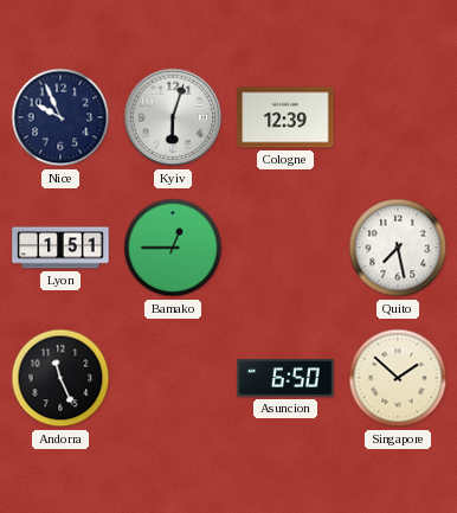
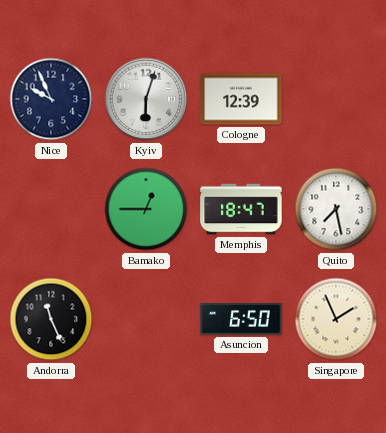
Lyon: 1:51 -> none (60, 248)
Memphis: none -> 18:47 (241, 209)
Singapore: 1:52 -> 1:56 (336, 319)
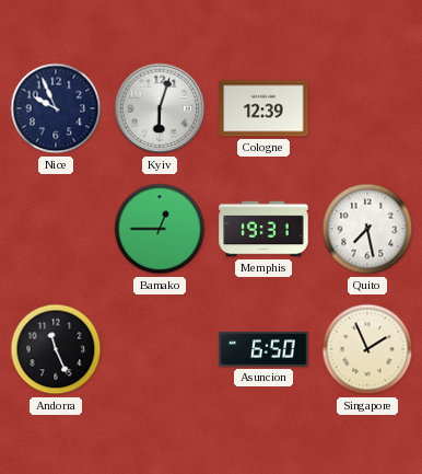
Memphis: 18:47 -> 19:31 (263, 229)
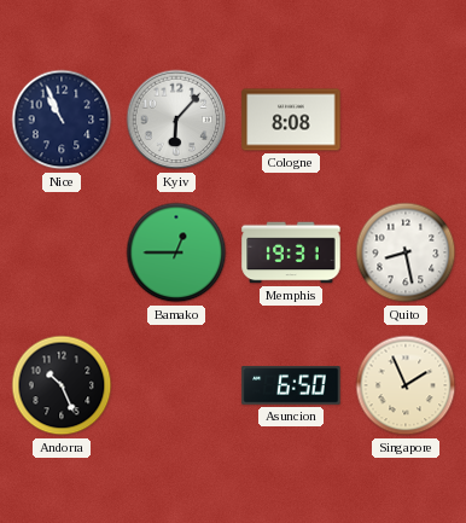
Nice: 9:56 -> 10:56 (62, 120)
Kyiv: 6:03 -> 6:07 (176, 120)
Cologne: 12:39 -> 8:08 (291, 120)
Quito: 7:28 -> 8:28 (406, 252)
Andorra: 11:26 -> 10:26 (62, 385)
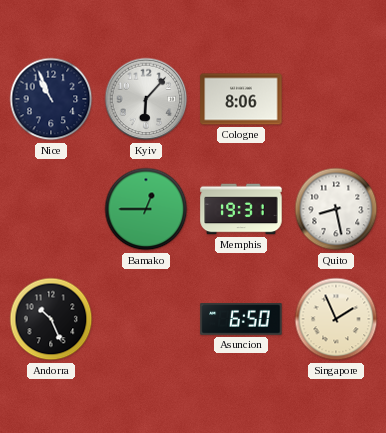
Cologne: 8:08 -> 8:06 (241, 99)
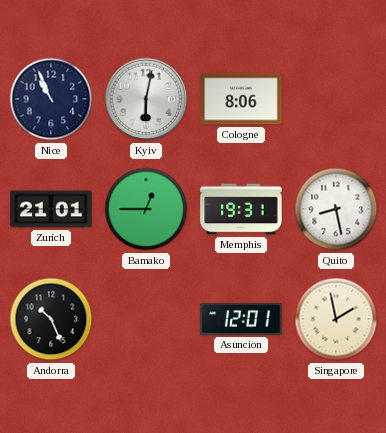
Kyiv: 6:07 -> 6:02 (146, 99)
Zurich: none -> 21:01 (51, 209)
Asuncion: 6:50 -> 12:01 (241, 319)
Singapore: 1:56 -> 1:58 (336, 319)
